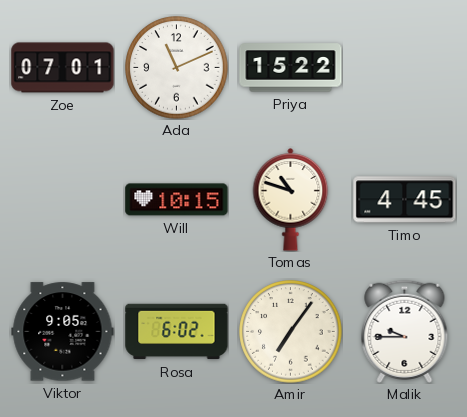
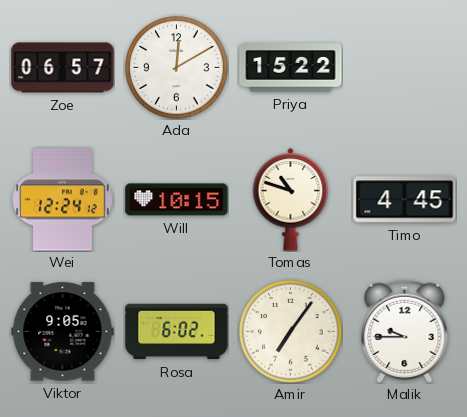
Zoe: 07:01 -> 06:57 (63, 68)
Ada: 11:11 -> 12:10 (177, 68)
Wei: none -> 12:24 (63, 200)
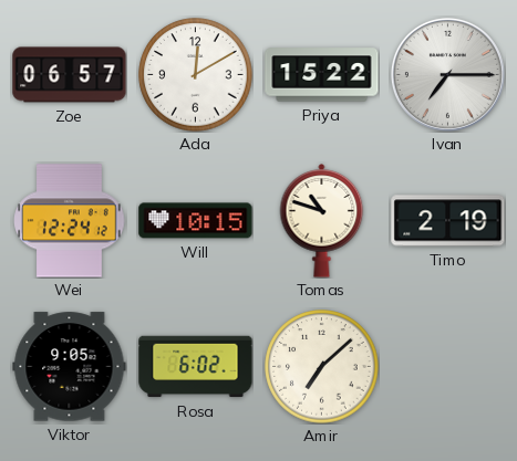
Ivan: none -> 7:15 (447, 74)
Timo: 4:45 -> 2:19 (448, 221)
Amir: 7:06 -> 7:08 (322, 367)
Malik: 9:45 -> none (405, 331)
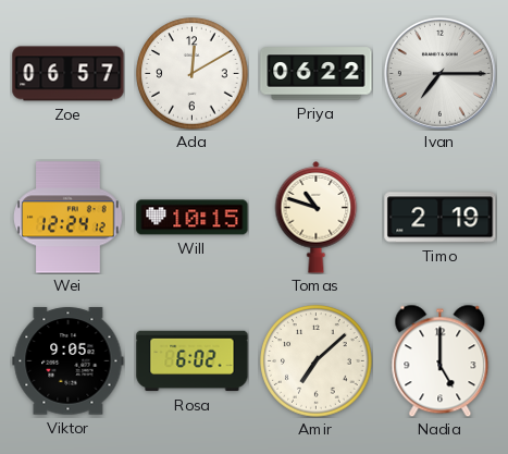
Priya: 15:22 -> 06:22 (317, 74)
Nadia: none -> 5:00 (441, 360)
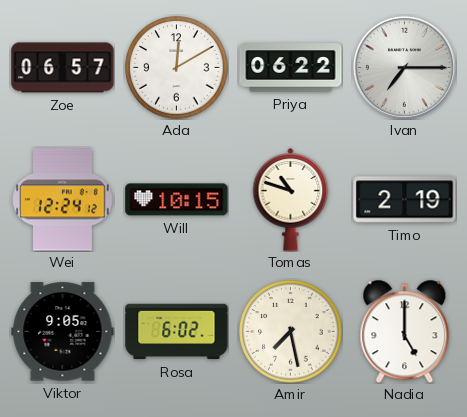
Amir: 7:08 -> 7:28 (291, 332)
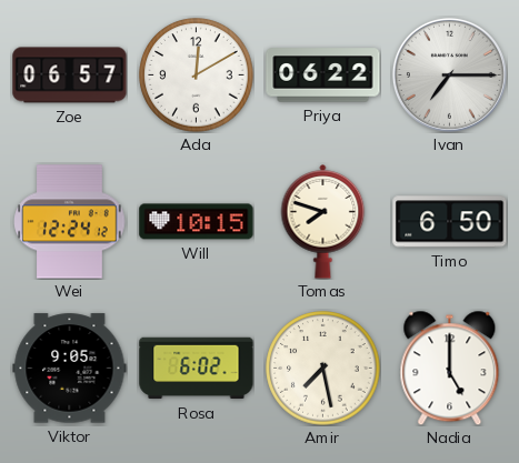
Tomas: 10:48 -> 7:48 (323, 222)
Timo: 2:19 -> 6:50 (450, 222)
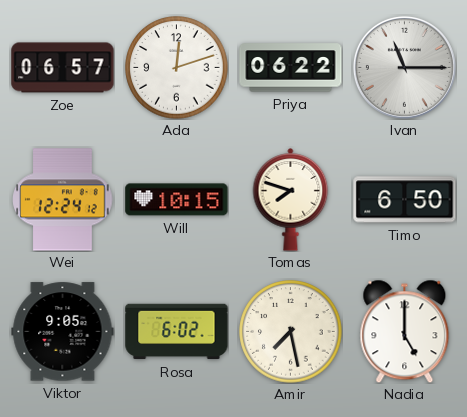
Ada: 12:10 -> 12:12 (177, 68)
Ivan: 7:15 -> 11:15 (404, 67)
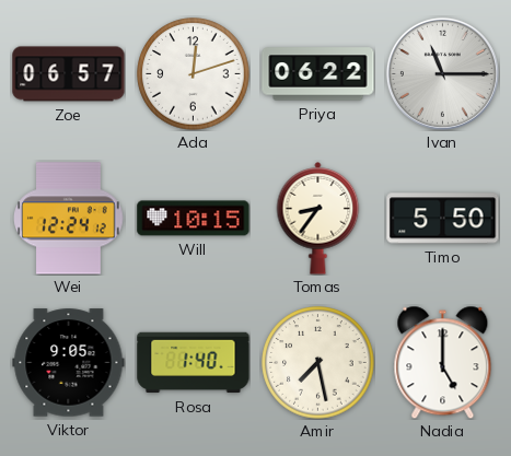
Tomas: 7:48 -> 8:36 (318, 219)
Timo: 6:50 -> 5:50 (443, 219)
Rosa: 6:02 -> 1:40 (194, 363)
